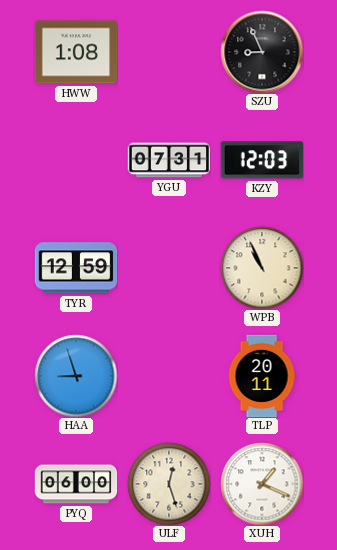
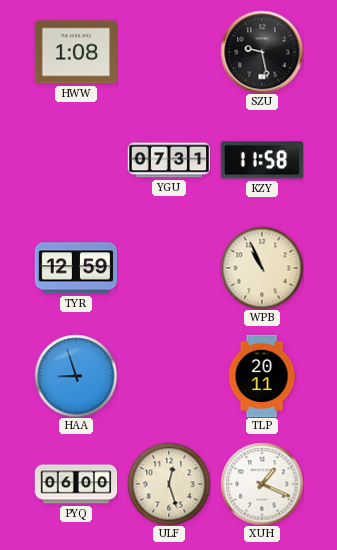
SZU: 8:56 -> 9:28 (262, 52)
KZY: 12:03 -> 11:58 (262, 160)
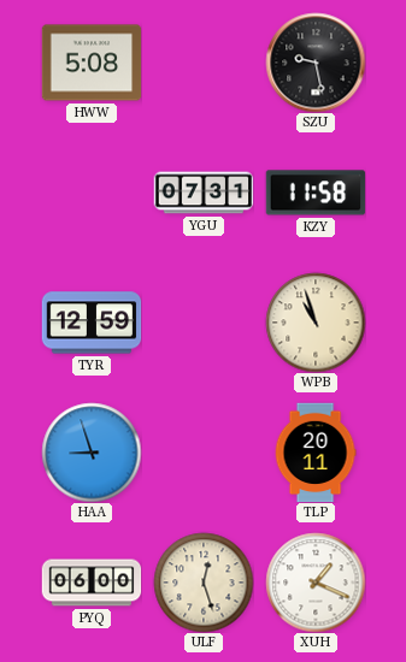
HWW: 1:08 -> 5:08 (92, 63)
WPB: 10:56 -> 10:57 (316, 323)
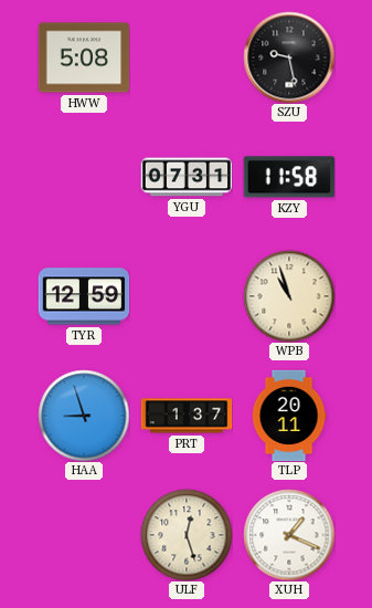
PRT: none -> 1:37 (187, 416)
PYQ: 06:00 -> none (92, 583)
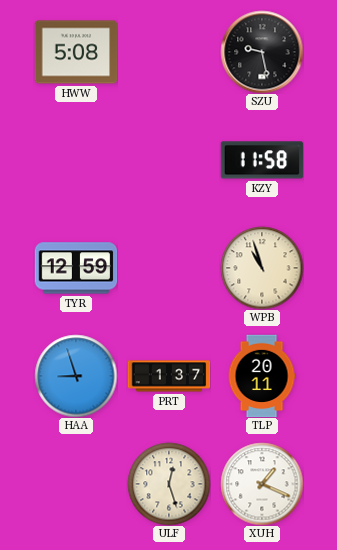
YGU: 07:31 -> none (187, 177)
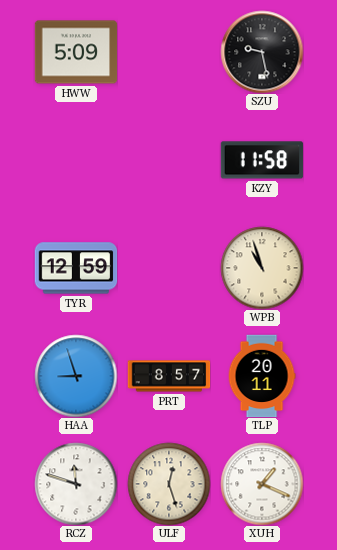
HWW: 5:08 -> 5:09 (76, 52)
PRT: 1:37 -> 8:57 (169, 376)
RCZ: none -> 11:48 (76, 484)
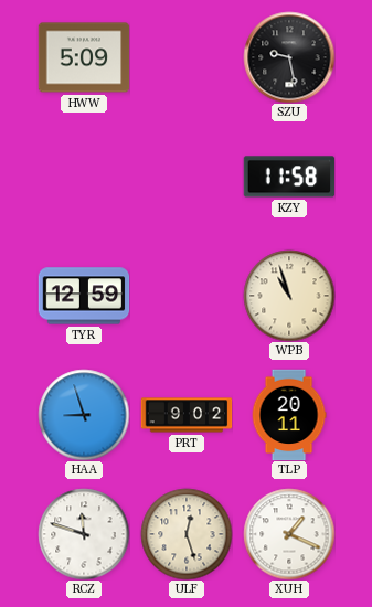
PRT: 8:57 -> 9:02 (187, 415)
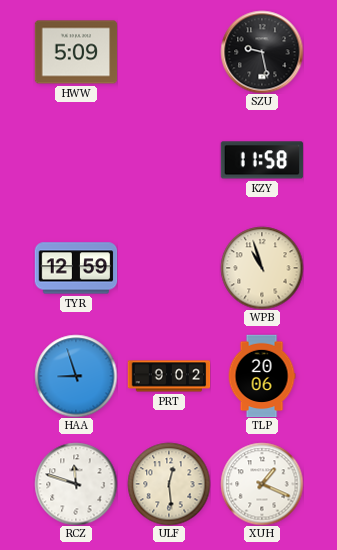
TLP: 20:11 -> 20:06 (262, 376)
ULF: 12:27 -> 12:29 (169, 484)
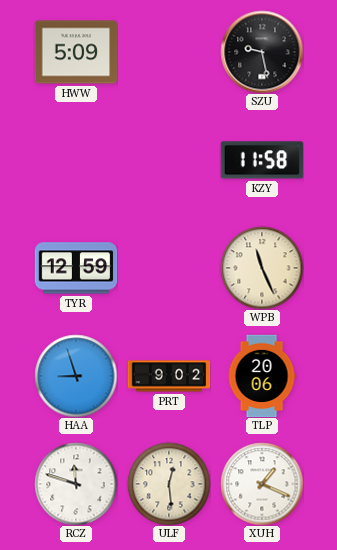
WPB: 10:57 -> 11:26 (262, 268)
